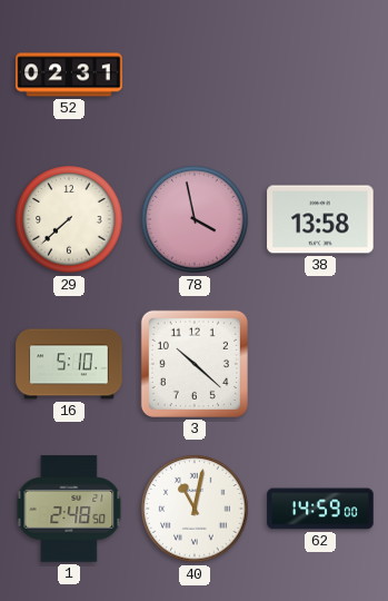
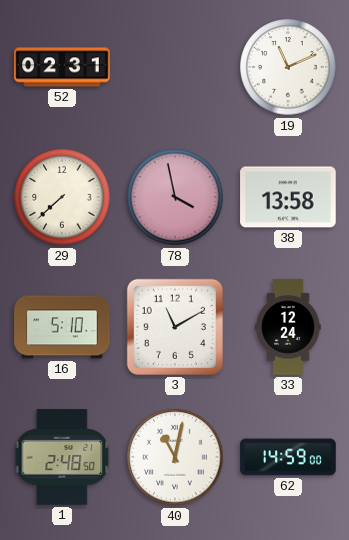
19: none -> 11:11 (288, 67)
3: 10:22 -> 11:10 (175, 327)
33: none -> 12:24 (288, 327)
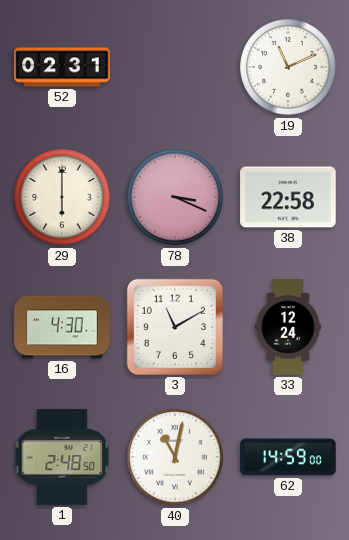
29: 7:38 -> 6:00 (62, 197)
78: 3:58 -> 3:19 (175, 197)
38: 13:58 -> 22:58 (288, 197)
16: 5:10 -> 4:30 (62, 327)
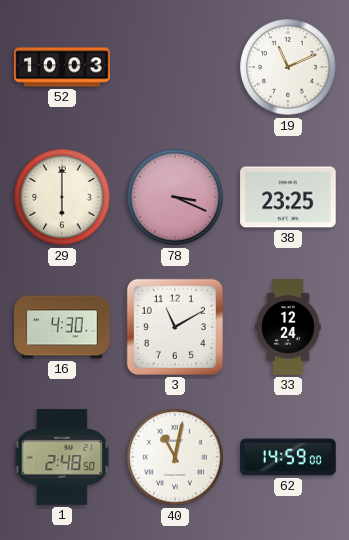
52: 02:31 -> 10:03 (62, 67)
38: 22:58 -> 23:25 (288, 197)
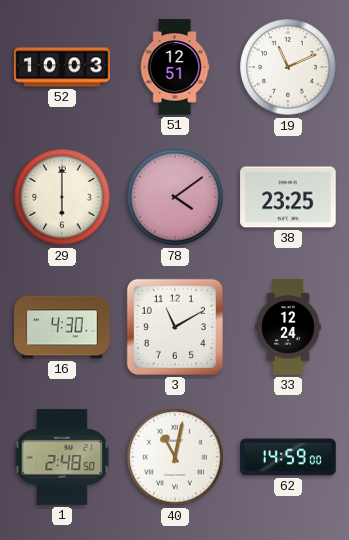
51: none -> 12:51 (175, 67)
78: 3:19 -> 4:09 (175, 197)
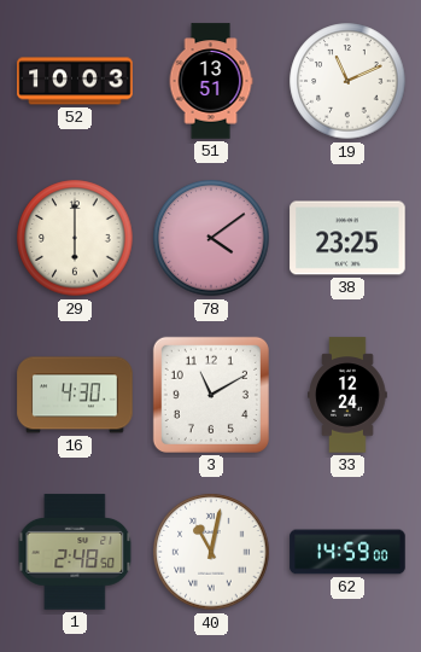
51: 12:51 -> 13:51 (211, 81)
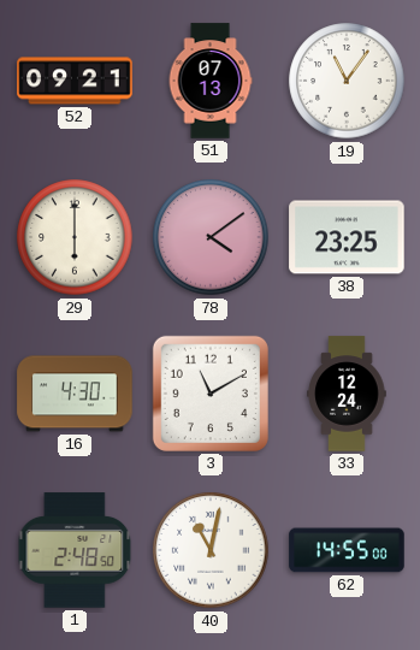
52: 10:03 -> 09:21 (75, 81)
51: 13:51 -> 07:13 (211, 81)
19: 11:11 -> 11:06 (347, 81)
62: 14:59 -> 14:55 (347, 550)
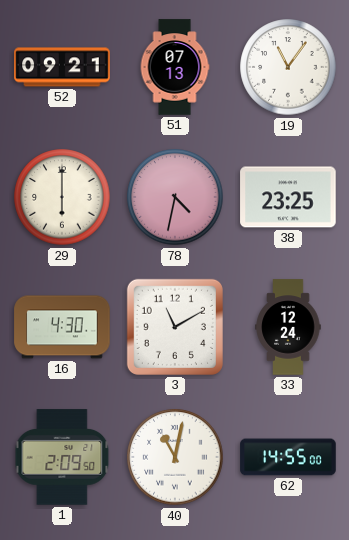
78: 4:09 -> 4:32 (175, 197)
1: 2:48 -> 2:09 (62, 457)
